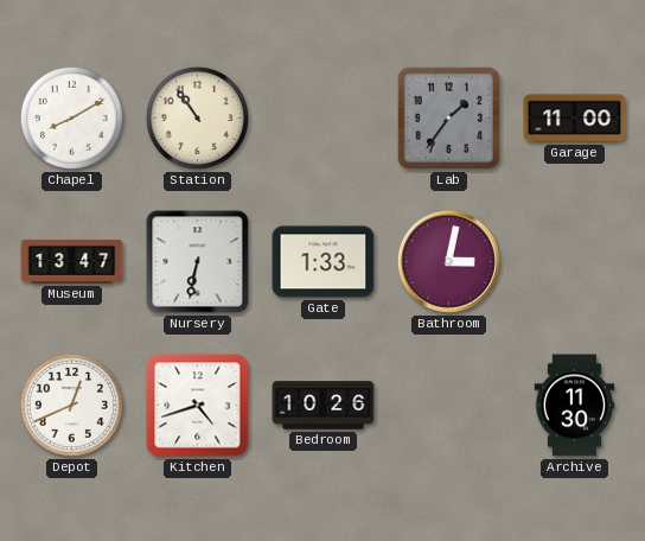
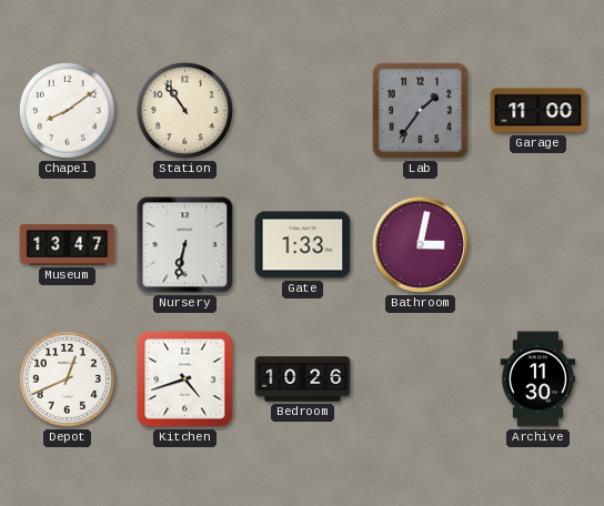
Chapel: 8:10 -> 8:09 (67, 110)
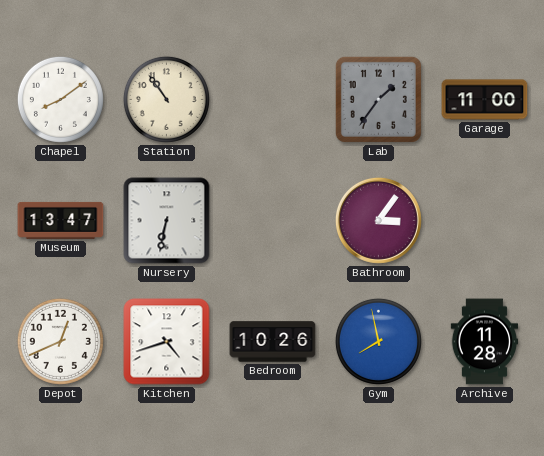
Gate: 1:33 -> none (303, 245)
Bathroom: 3:02 -> 3:06 (378, 220)
Gym: none -> 7:58 (378, 341)
Archive: 11:30 -> 11:28 (485, 342)
